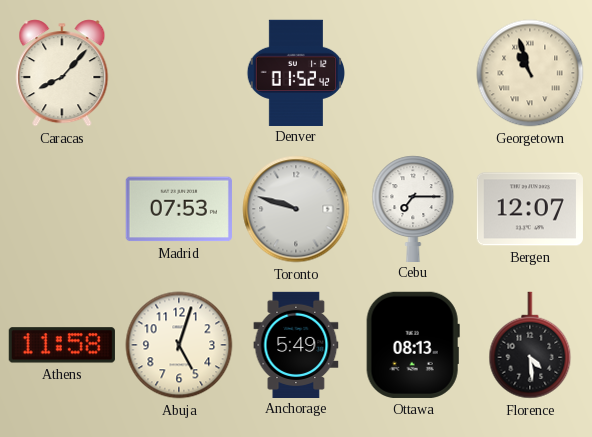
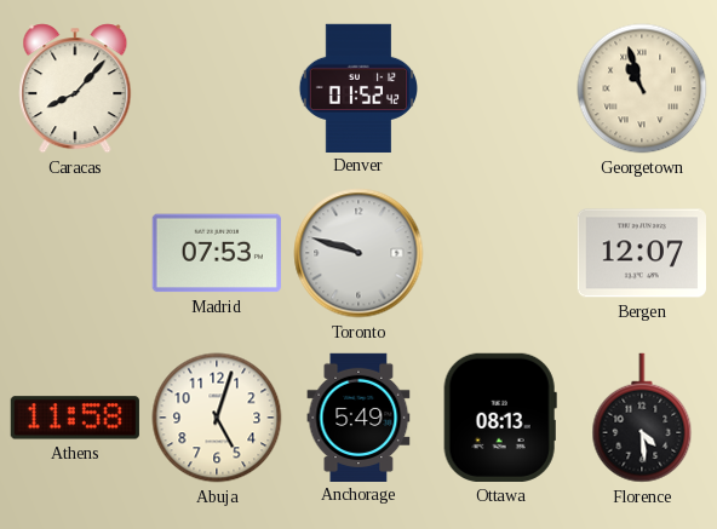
Cebu: 7:15 -> none (413, 208)
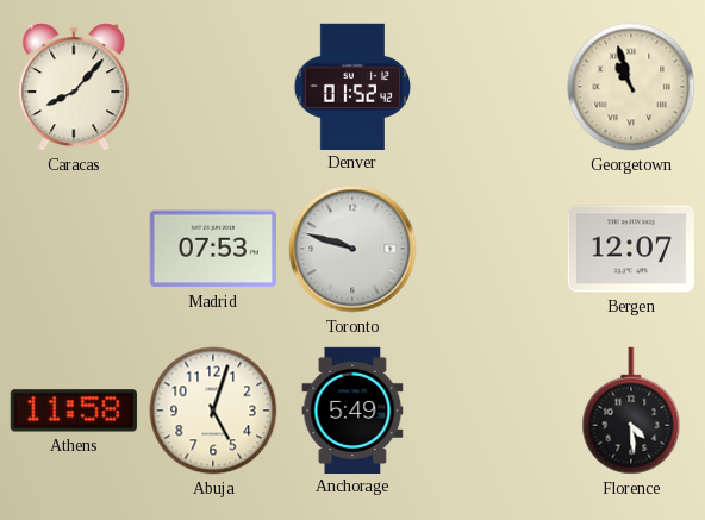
Ottawa: 08:13 -> none (500, 418)
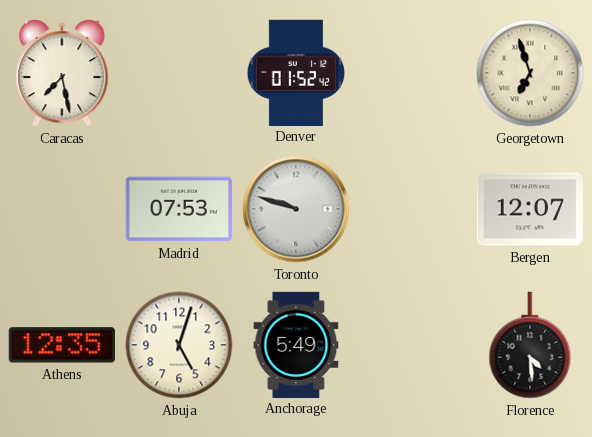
Caracas: 8:07 -> 7:28 (62, 73)
Georgetown: 10:57 -> 6:57 (530, 73)
Athens: 11:58 -> 12:35 (62, 345)
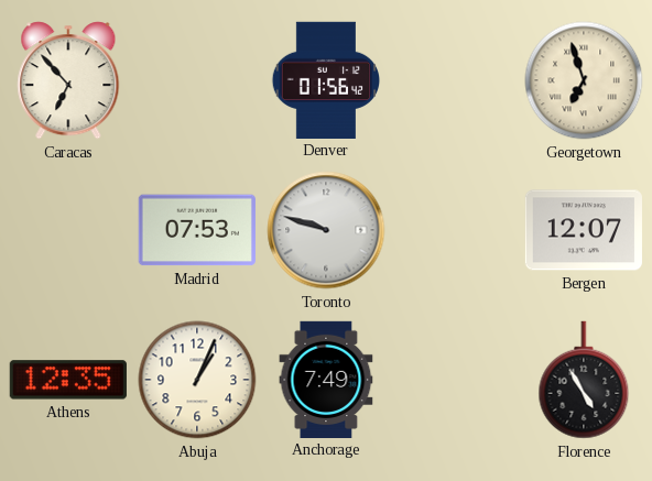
Caracas: 7:28 -> 6:53 (68, 80)
Denver: 01:52 -> 01:56 (325, 79)
Abuja: 5:03 -> 1:04 (197, 380)
Anchorage: 5:49 -> 7:49 (326, 379)
Florence: 4:29 -> 4:55 (584, 380)
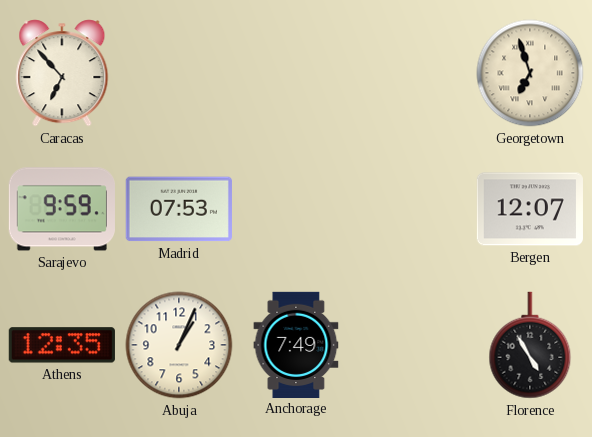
Denver: 01:56 -> none (325, 79)
Sarajevo: none -> 9:59 (62, 209)
Toronto: 9:48 -> none (326, 230)
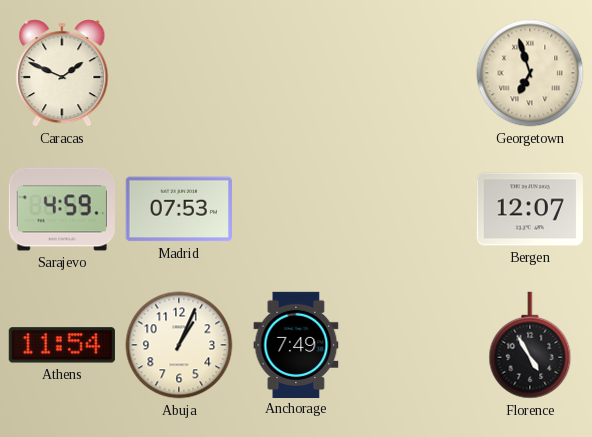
Caracas: 6:53 -> 1:49 (62, 73)
Sarajevo: 9:59 -> 4:59 (62, 209)
Athens: 12:35 -> 11:54 (62, 345)
